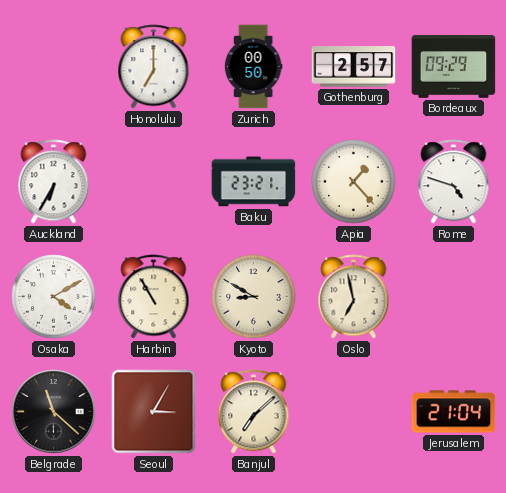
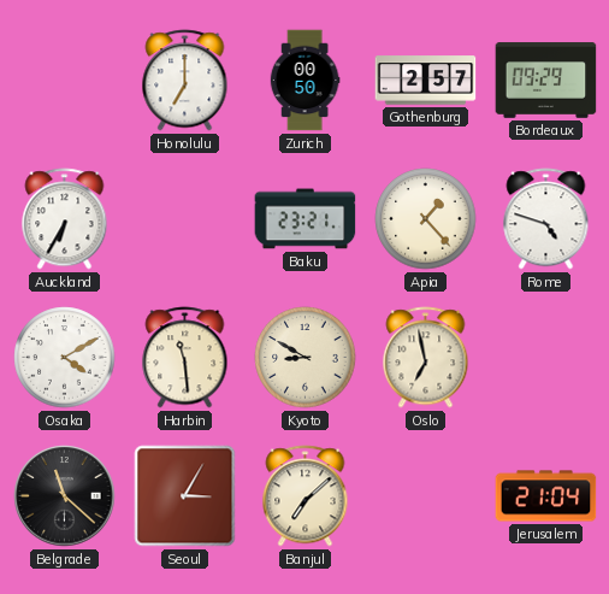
Harbin: 10:55 -> 11:29 (185, 358)
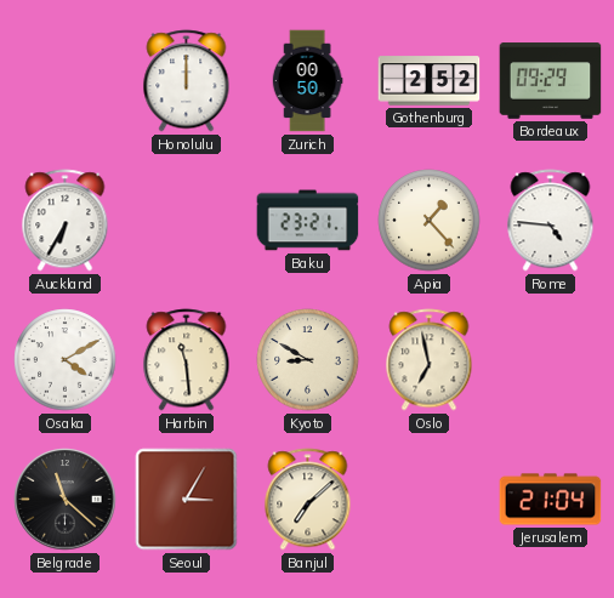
Honolulu: 7:00 -> 12:00 (187, 81)
Gothenburg: 2:57 -> 2:52 (430, 81)
Rome: 4:48 -> 4:46 (551, 221)
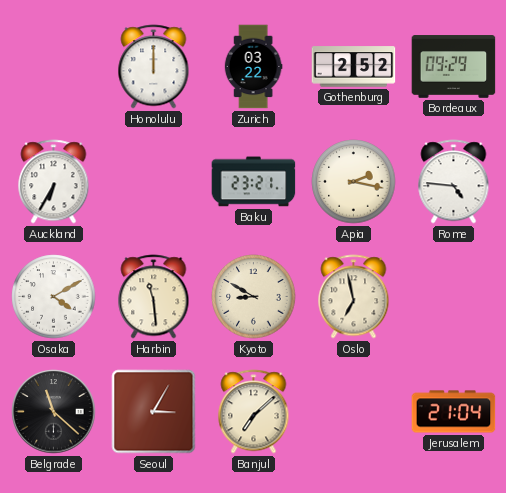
Zurich: 00:50 -> 03:22 (253, 67)
Apia: 1:23 -> 2:17 (354, 182)
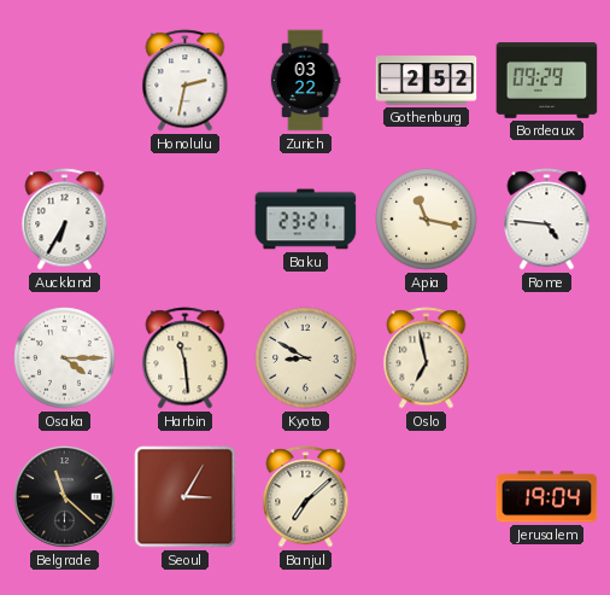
Honolulu: 12:00 -> 2:32 (186, 81)
Apia: 2:17 -> 11:17 (427, 220)
Osaka: 4:10 -> 4:15 (65, 358)
Jerusalem: 21:04 -> 19:04 (547, 497)
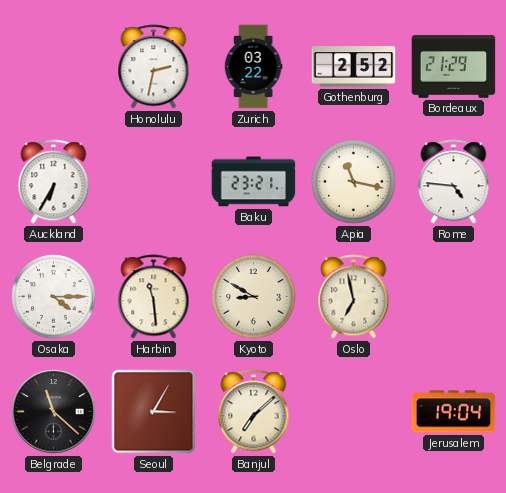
Bordeaux: 09:29 -> 21:29 (454, 67)
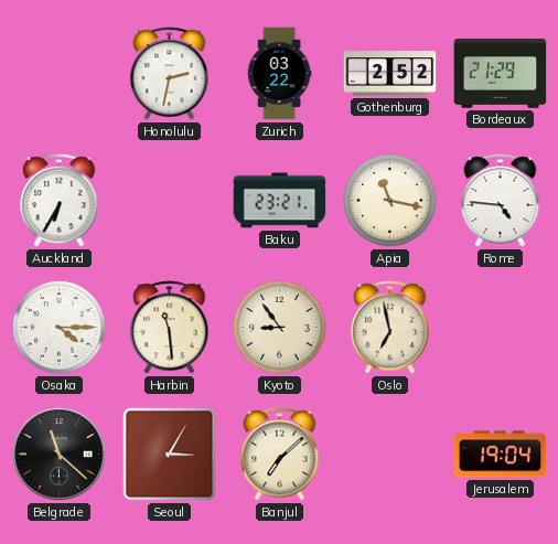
Kyoto: 8:50 -> 8:54 (280, 328)
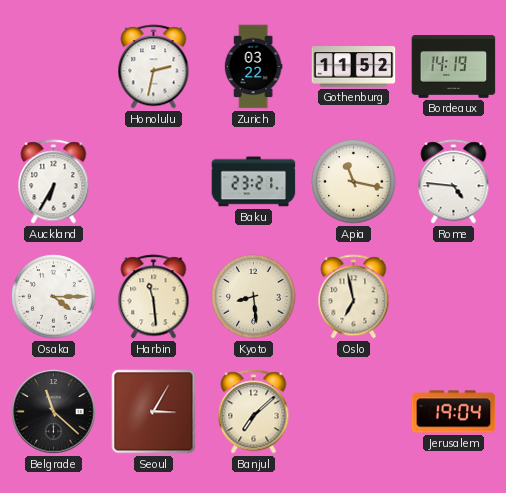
Gothenburg: 2:52 -> 11:52 (354, 67)
Bordeaux: 21:29 -> 14:19 (454, 67)
Kyoto: 8:54 -> 8:29 (254, 297)
